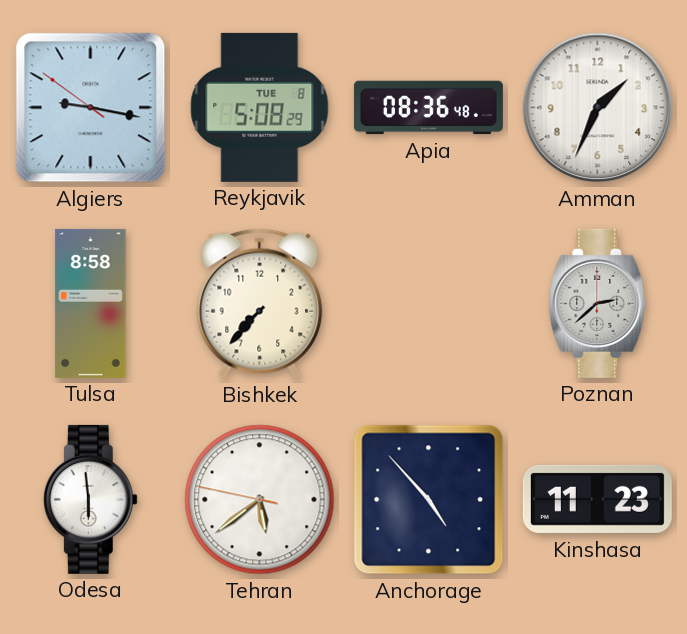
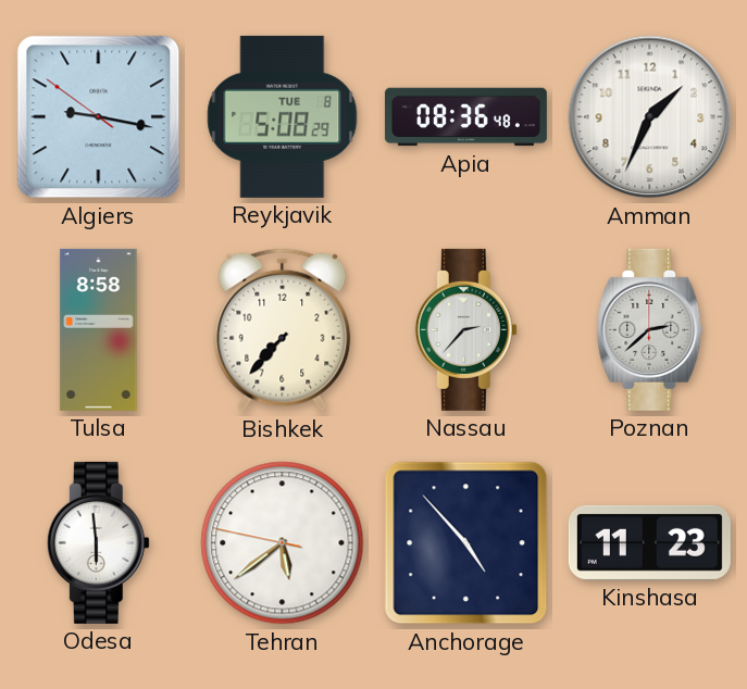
Nassau: none -> 2:37 (465, 329)
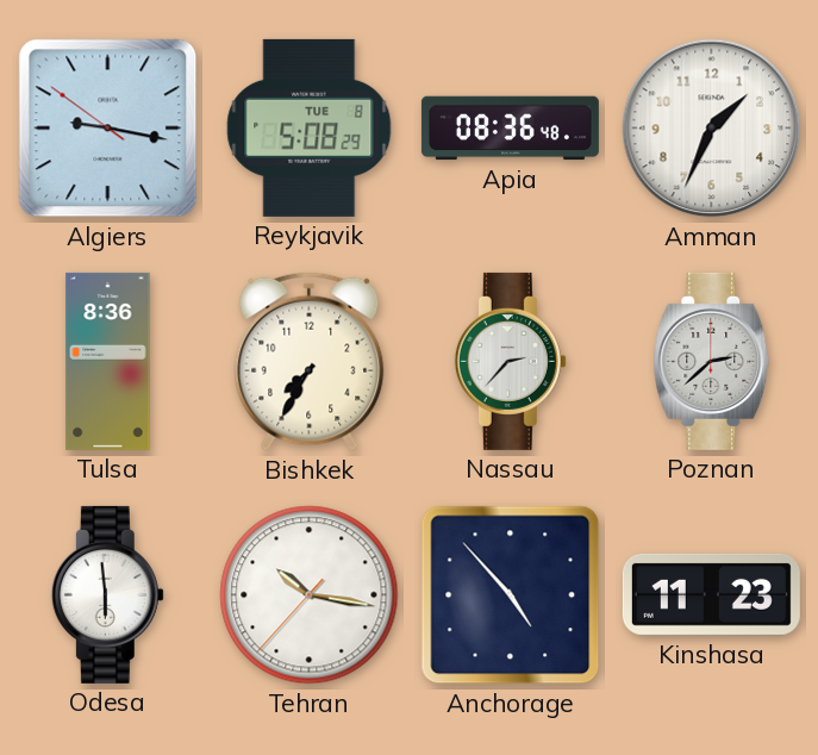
Tulsa: 8:58 -> 8:36 (108, 361)
Bishkek: 7:37 -> 7:35 (310, 362)
Tehran: 5:38 -> 10:16 (310, 595)
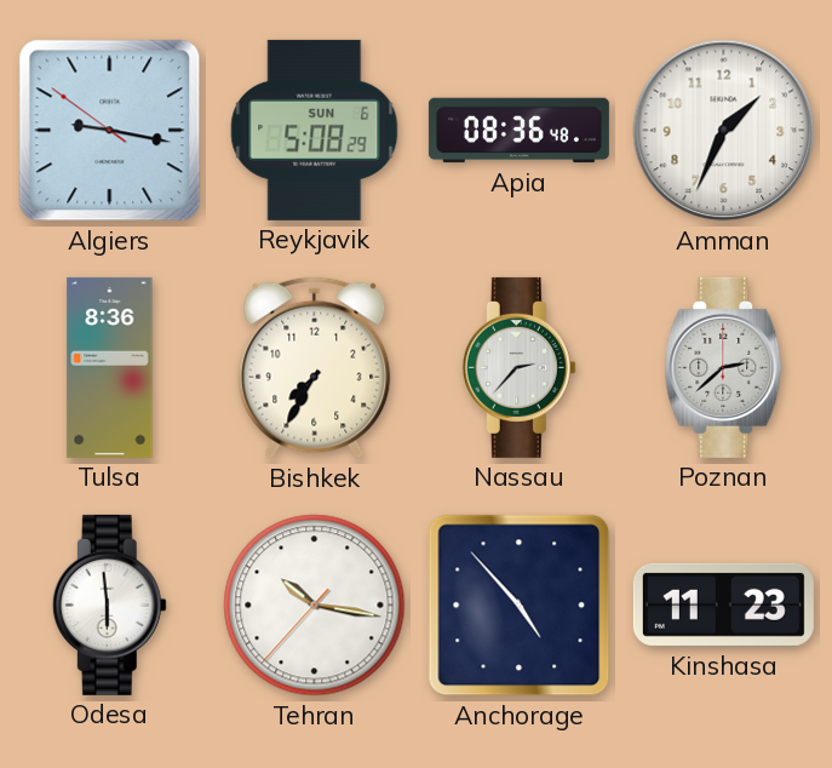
Reykjavik date: TUE 8 -> SUN 6 (315, 130)
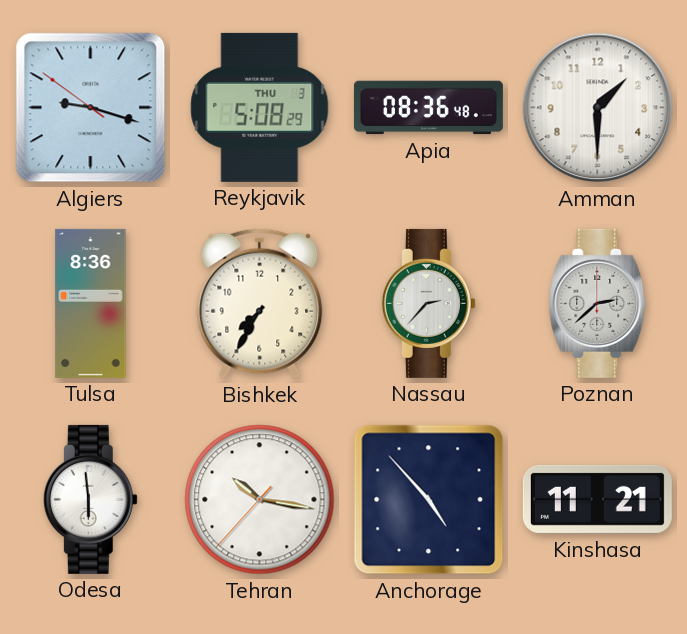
Algiers: 9:16 -> 9:17 (91, 108)
Reykjavik date: SUN 6 -> THU 3 (260, 107)
Amman: 1:34 -> 1:30 (598, 108)
Kinshasa: 11:23 -> 11:21 (597, 499)
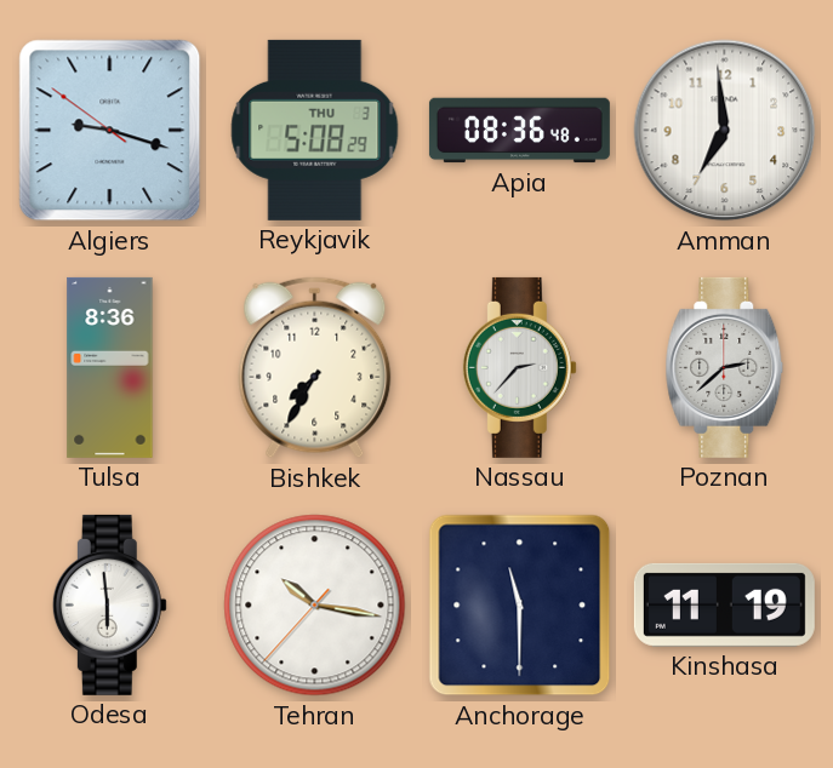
Amman: 1:30 -> 6:59 (725, 131)
Anchorage: 4:53 -> 11:30 (520, 606)
Kinshasa: 11:21 -> 11:19 (724, 604)
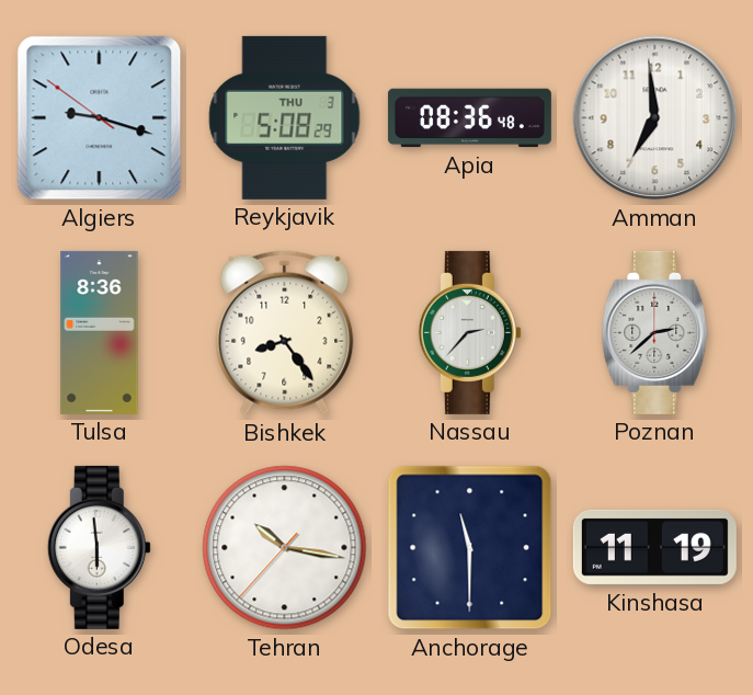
Bishkek: 7:35 -> 8:24 (285, 333)
